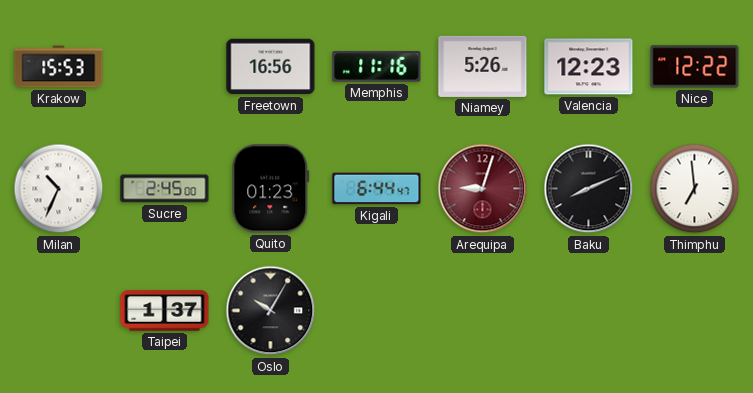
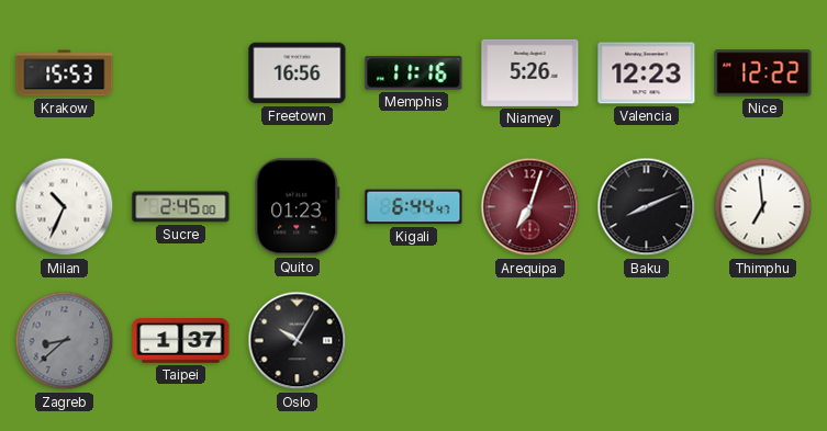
Arequipa: 9:03 -> 7:03 (530, 207)
Zagreb: none -> 8:38 (65, 341)
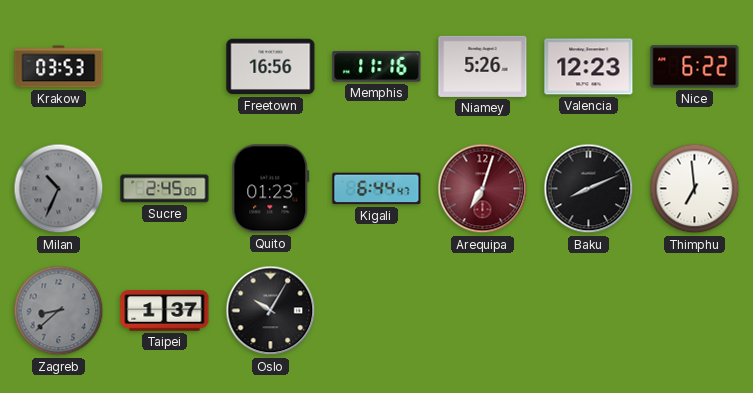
Krakow: 15:53 -> 03:53 (59, 67)
Nice: 12:22 -> 6:22 (695, 67)
Milan dial: white -> grey (59, 189)
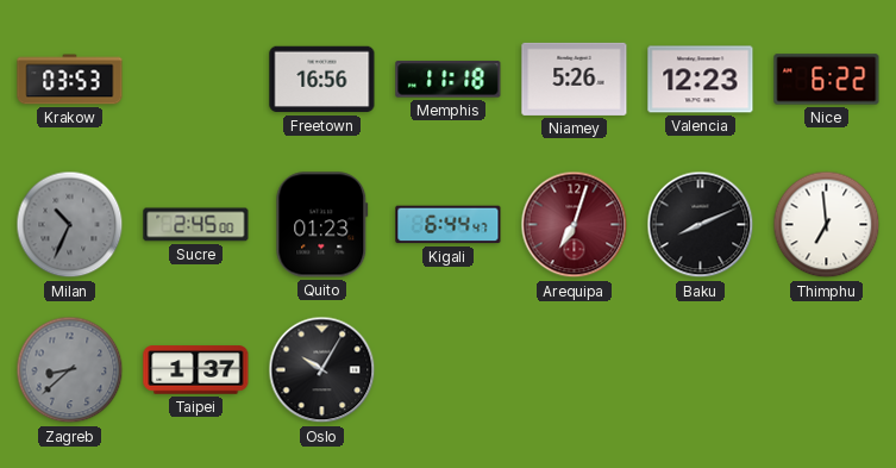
Memphis: 11:16 -> 11:18 (449, 80)
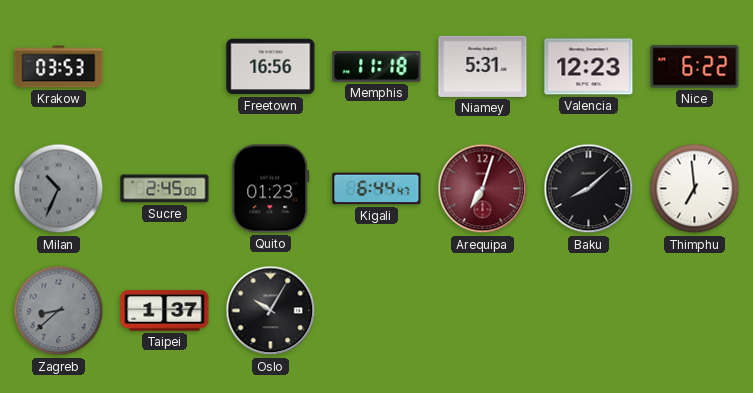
Niamey: 5:26 -> 5:31 (483, 66)
Baku: 8:11 -> 8:08 (589, 189)
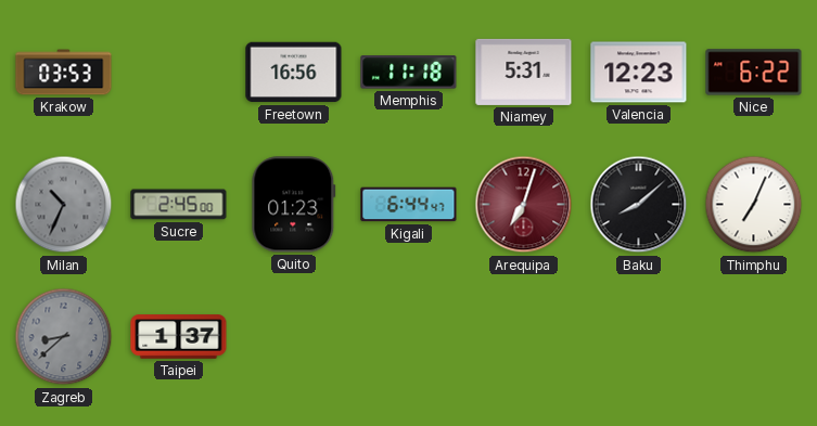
Thimphu: 6:59 -> 7:04 (754, 205)
Oslo: 10:05 -> none (271, 311)
